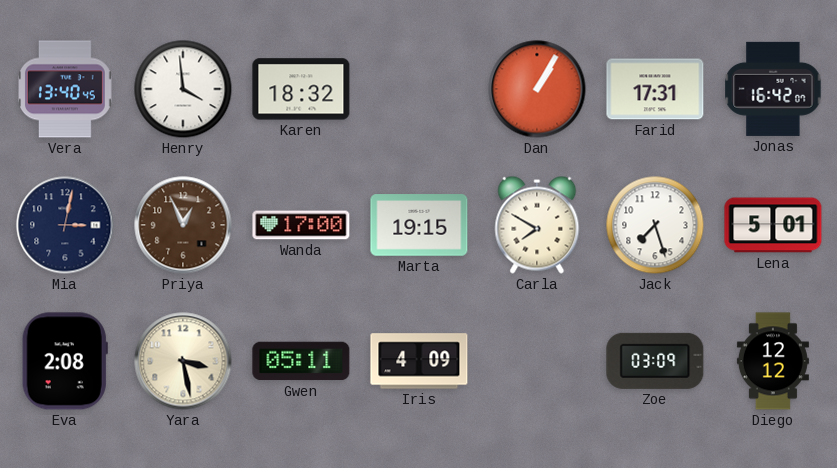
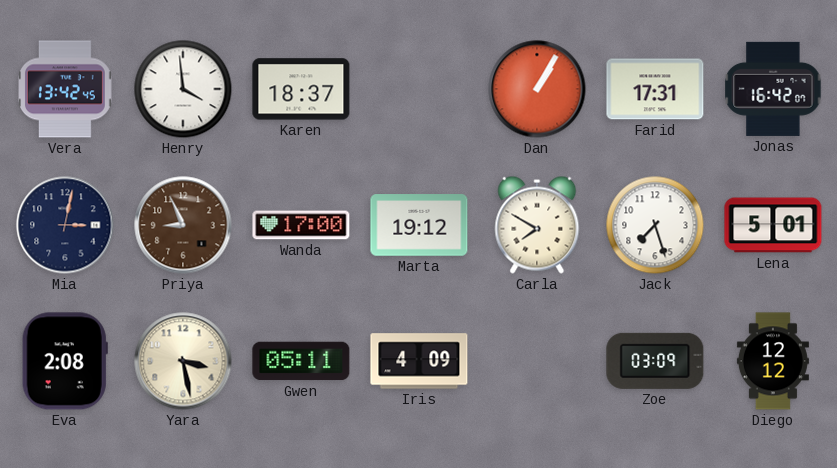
Vera: 13:40 -> 13:42 (66, 89)
Karen: 18:32 -> 18:37 (301, 89)
Priya: 12:56 -> 8:56 (183, 225)
Marta: 19:15 -> 19:12 (419, 225)
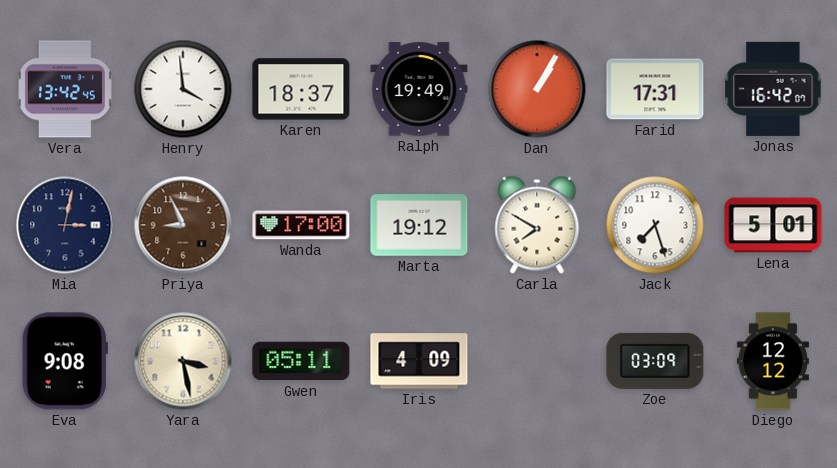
Ralph: none -> 19:49 (419, 89)
Eva: 2:08 -> 9:08 (65, 361)
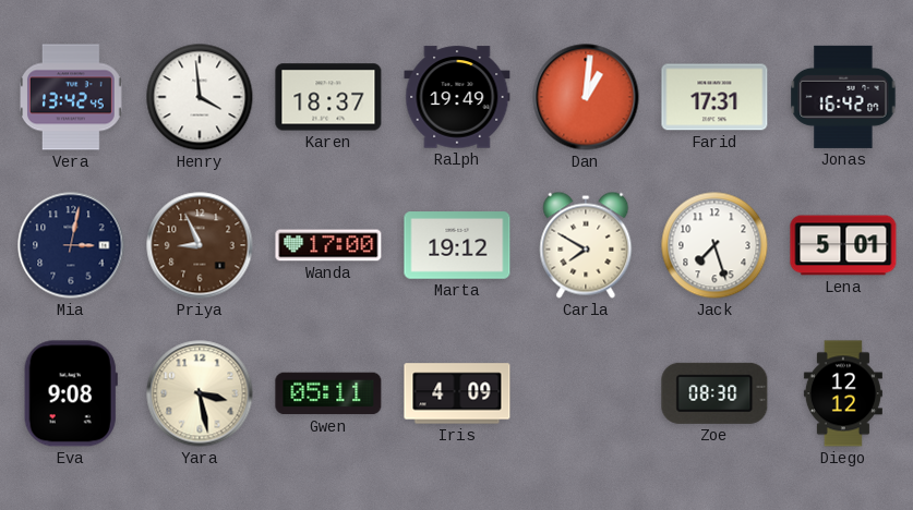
Dan: 1:05 -> 1:01 (586, 97)
Zoe: 03:09 -> 08:30 (714, 393)
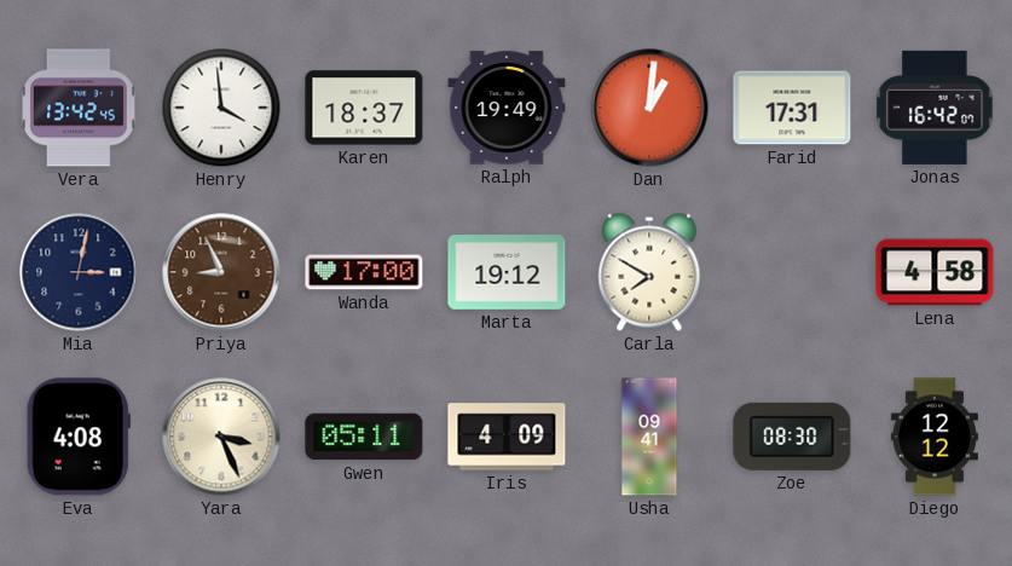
Jack: 7:27 -> none (714, 245)
Lena: 5:01 -> 4:58 (935, 272)
Eva: 9:08 -> 4:08 (79, 437)
Yara: 3:28 -> 3:26 (221, 437)
Usha: none -> 09:41 (649, 437)
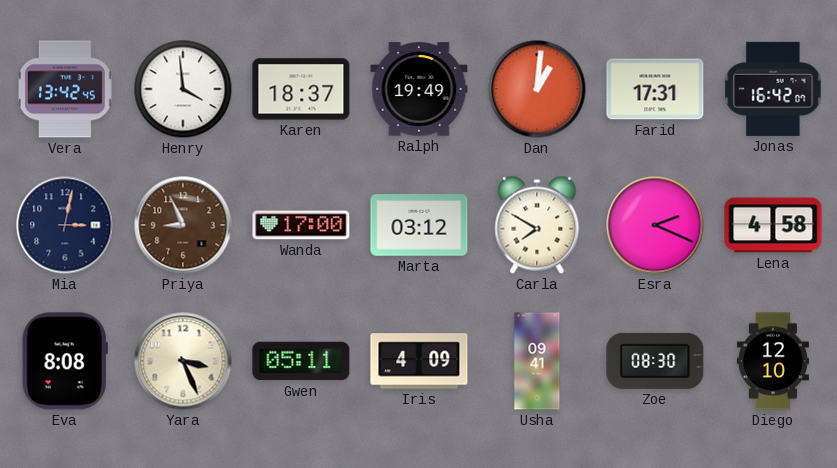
Marta: 19:12 -> 03:12 (419, 225)
Esra: none -> 2:19 (655, 225)
Eva: 4:08 -> 8:08 (65, 361)
Diego: 12:12 -> 12:10 (773, 361)
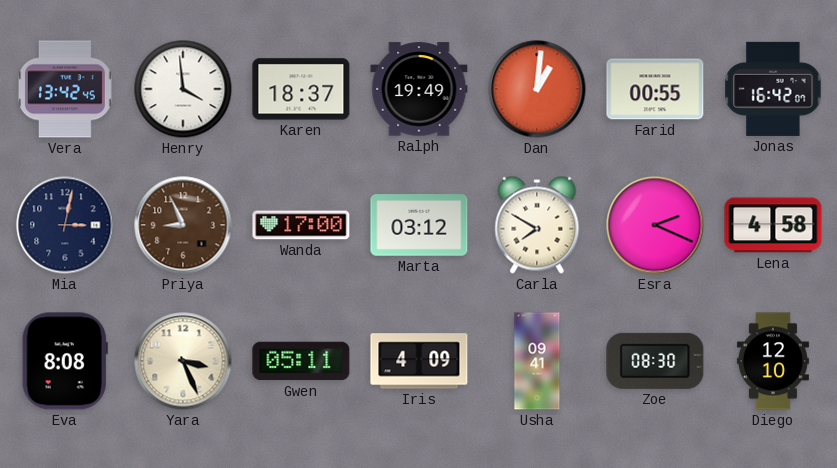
Farid: 17:31 -> 00:55 (655, 89)
